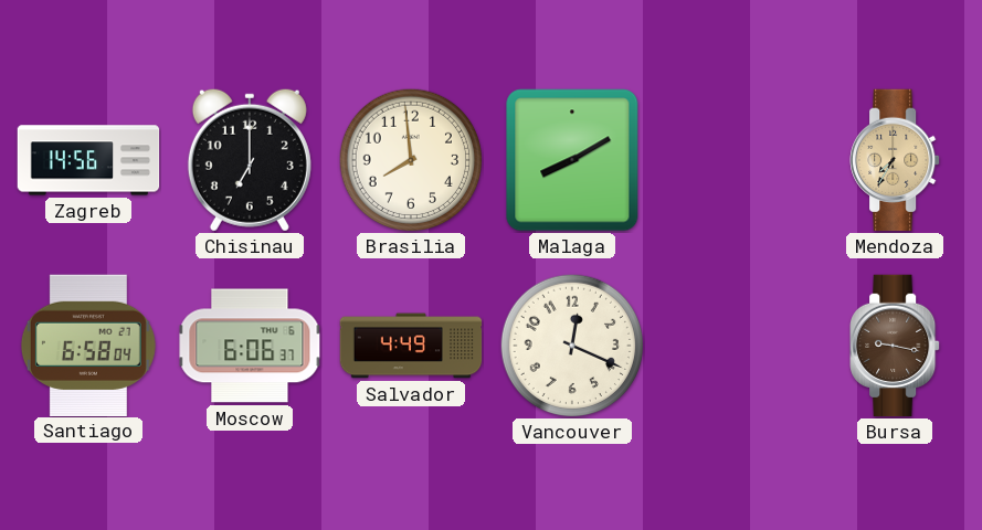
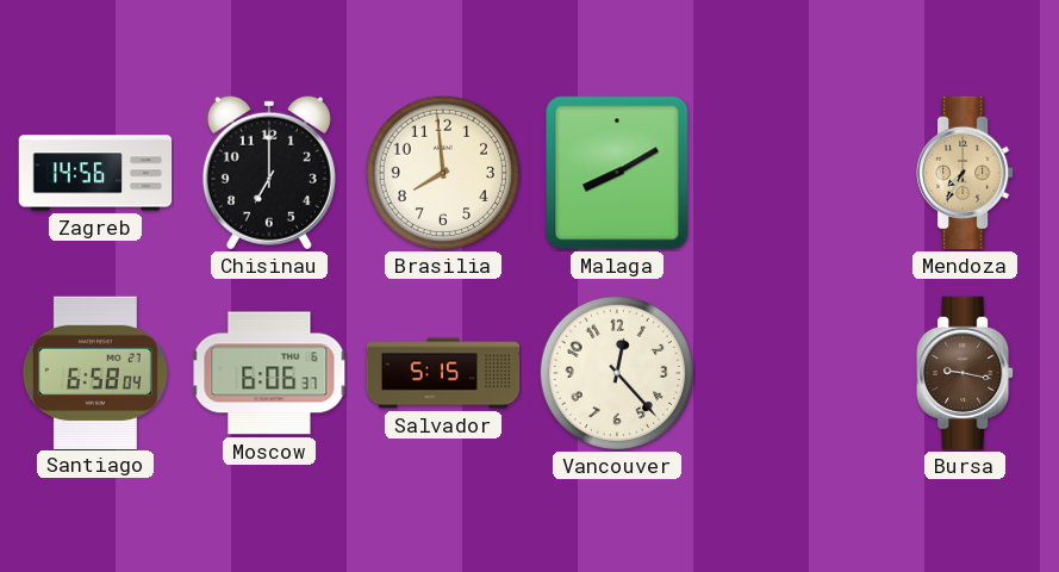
Salvador: 4:49 -> 5:15 (443, 373)
Vancouver: 12:19 -> 12:23 (616, 372)
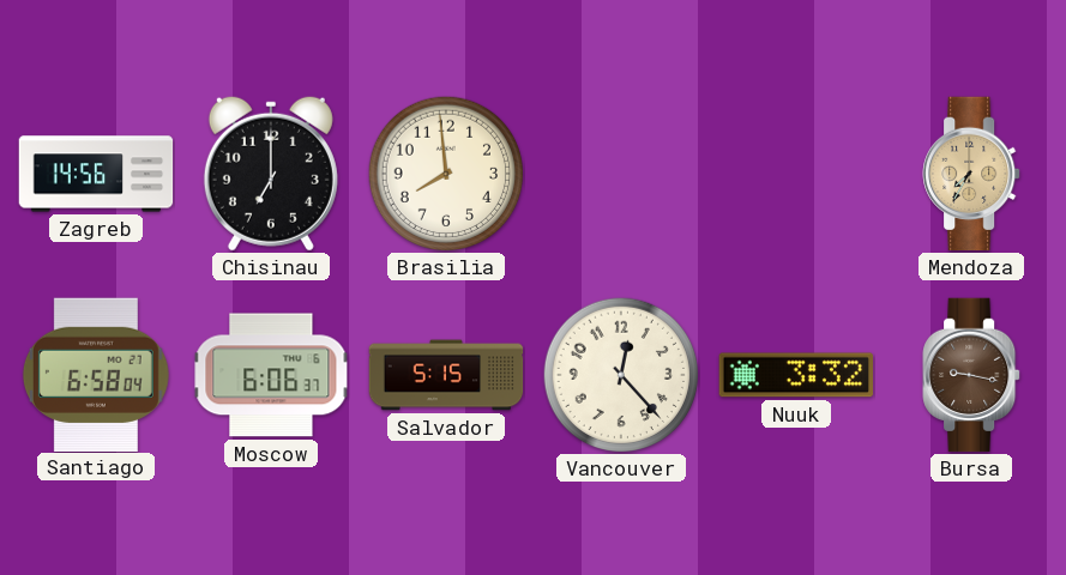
Malaga: 8:10 -> none (617, 173)
Nuuk: none -> 3:32 (796, 375)
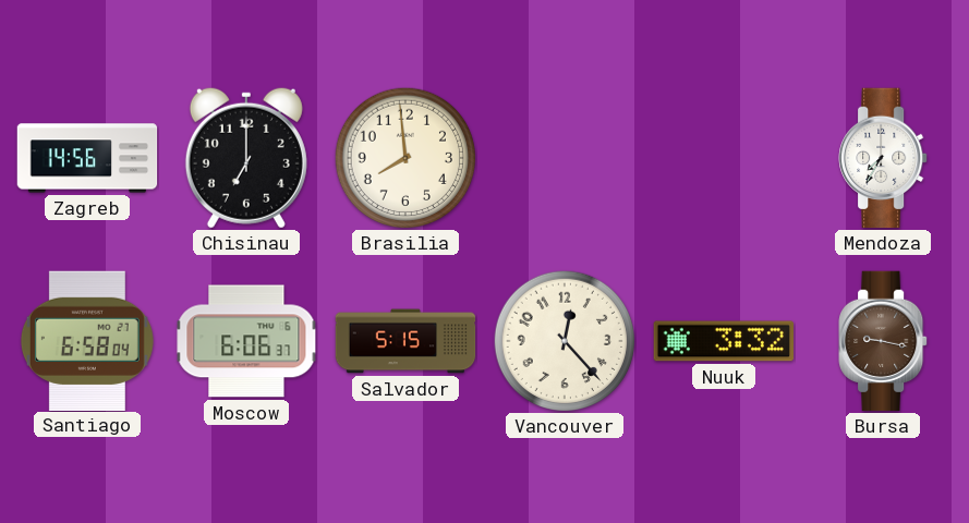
Mendoza dial: champagne -> white (883, 158)
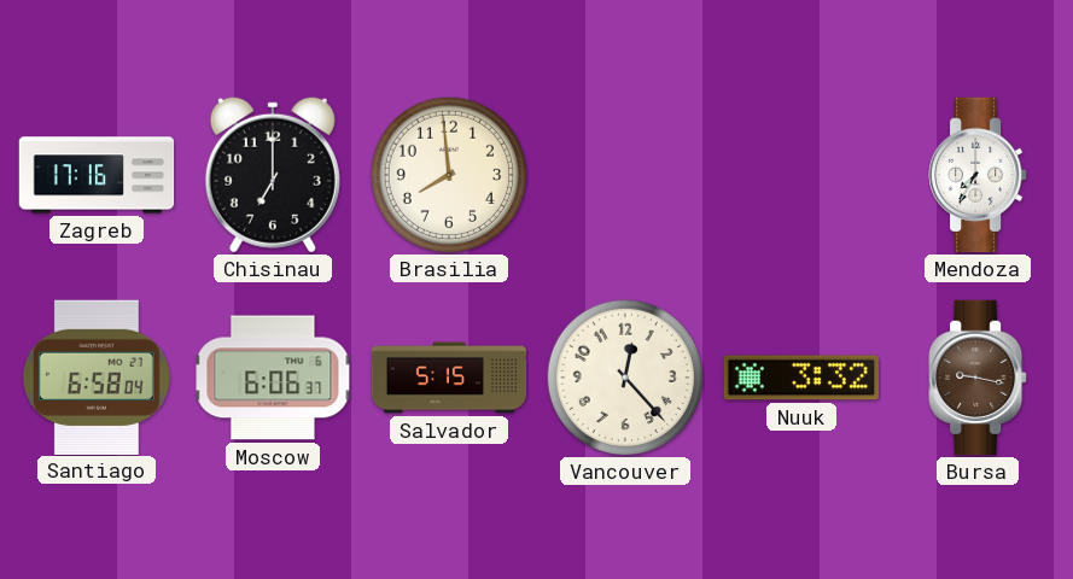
Zagreb: 14:56 -> 17:16 (97, 175)
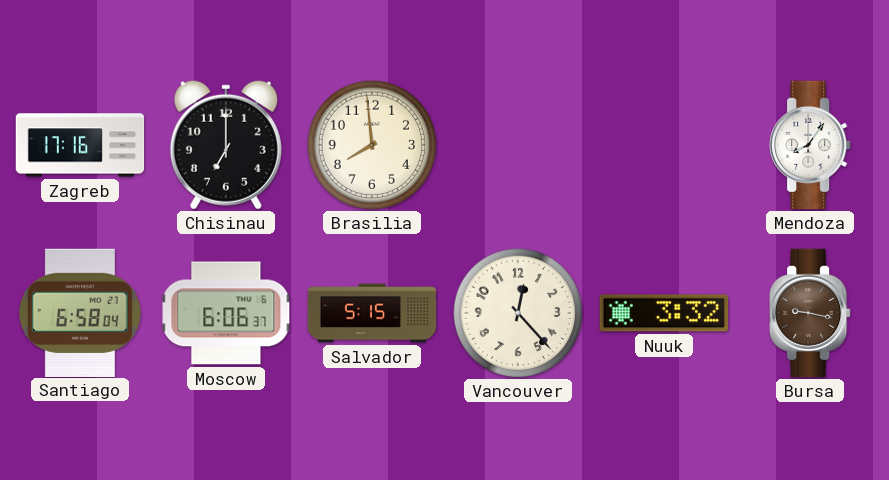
Mendoza: 7:35 -> 8:06 (810, 145)
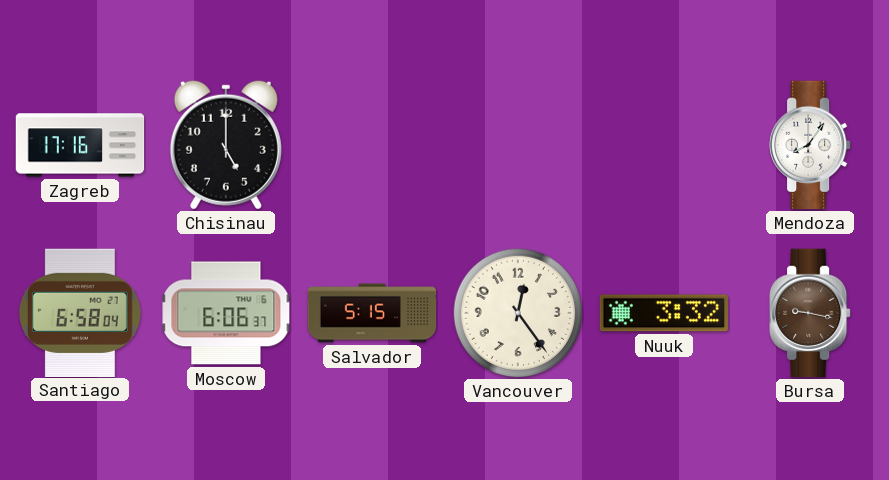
Chisinau: 7:00 -> 5:00 (226, 145)
Brasilia: 7:59 -> none (371, 144)
Vancouver: 12:23 -> 12:24 (517, 312)
